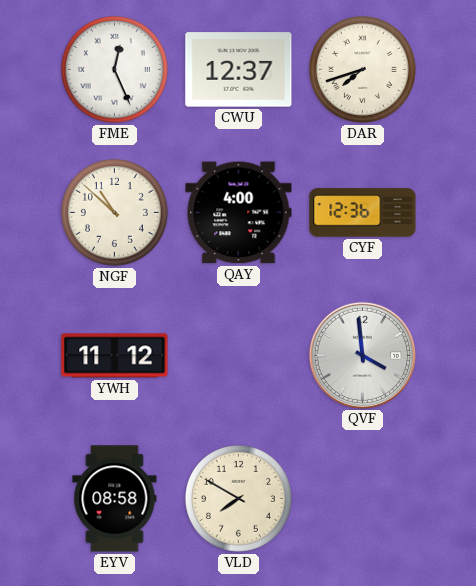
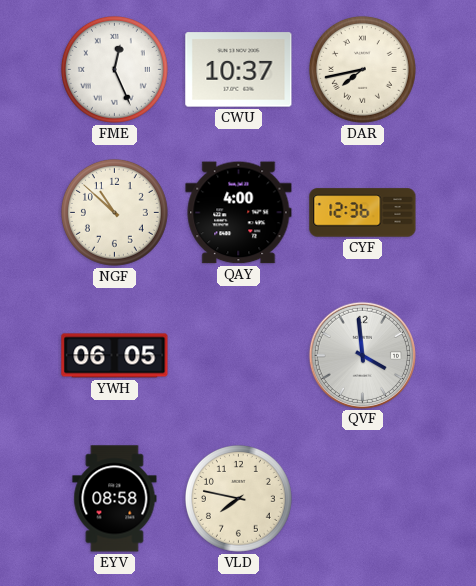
CWU: 12:37 -> 10:37 (239, 70)
DAR: 7:42 -> 7:43 (362, 69)
YWH: 11:12 -> 06:05 (115, 356)
VLD: 7:50 -> 7:47 (238, 498)
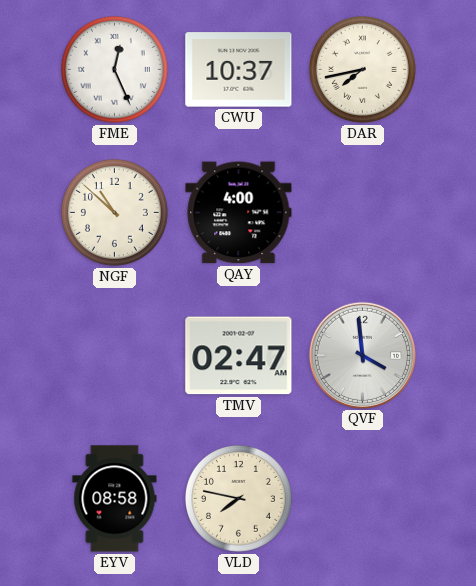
CYF: 12:36 -> none (363, 213)
YWH: 06:05 -> none (115, 356)
TMV: none -> 02:47 (239, 356)
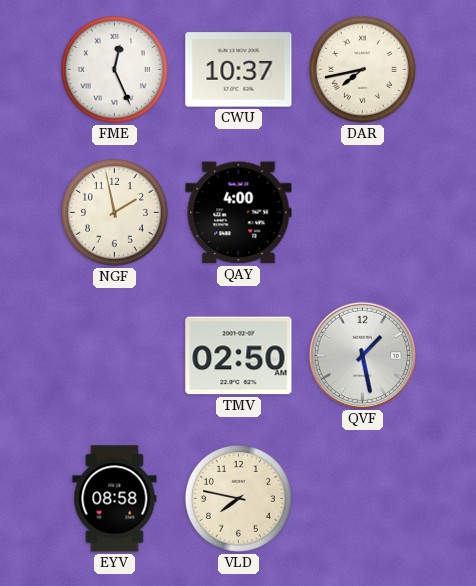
NGF: 10:52 -> 1:58 (114, 212)
TMV: 02:47 -> 02:50 (239, 356)
QVF: 3:59 -> 1:28 (362, 355)
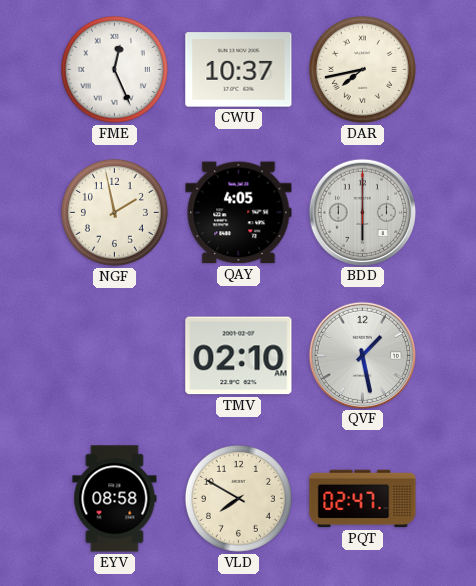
QAY: 4:00 -> 4:05 (239, 213)
BDD: none -> 6:00 (362, 212)
TMV: 02:50 -> 02:10 (239, 356)
VLD: 7:47 -> 7:50 (238, 498)
PQT: none -> 02:47 (363, 499)
